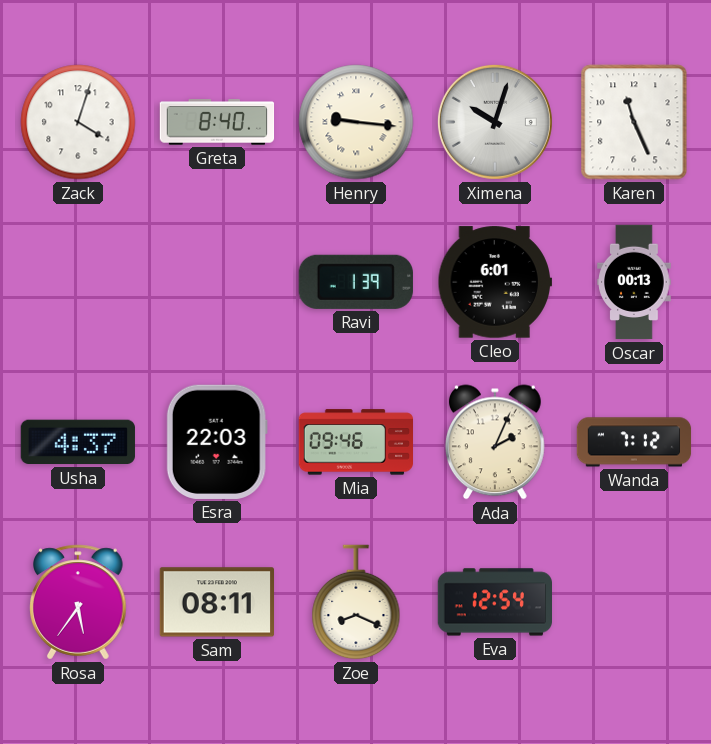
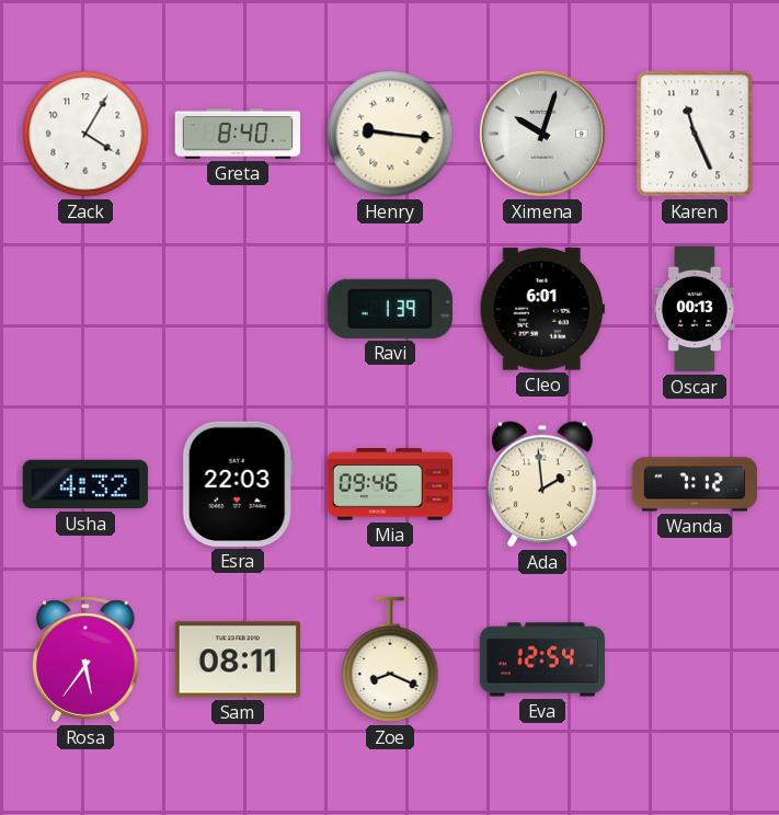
Zack: 4:03 -> 4:05 (85, 134)
Usha: 4:37 -> 4:32 (85, 484)
Ada: 2:04 -> 1:59 (542, 484)
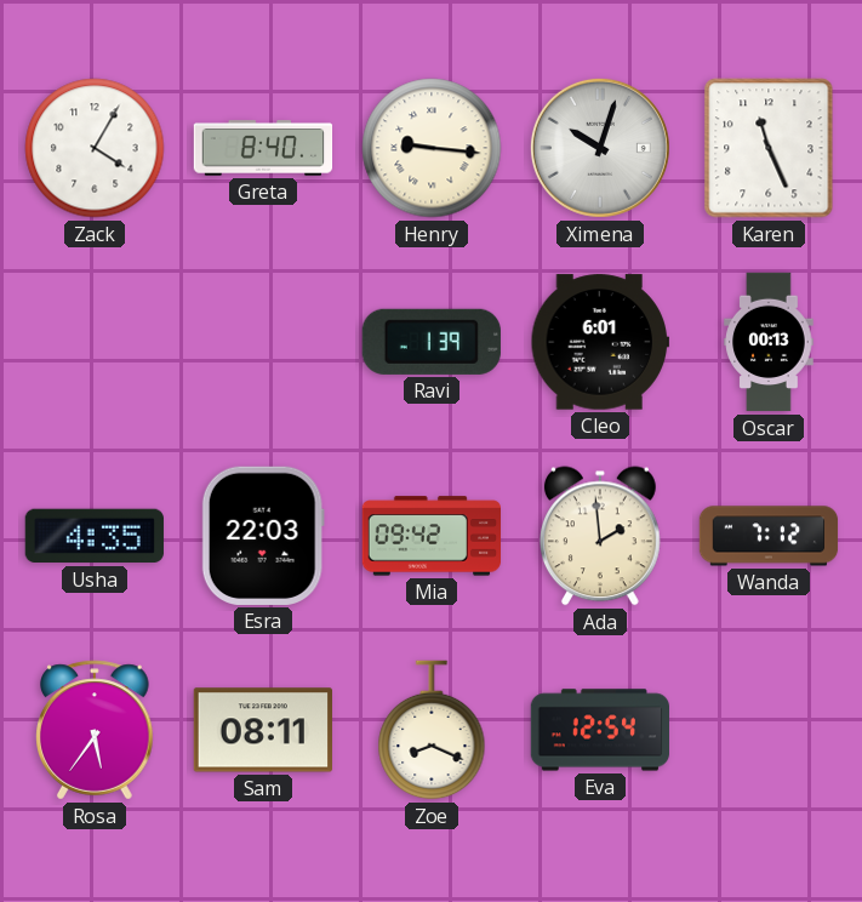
Usha: 4:32 -> 4:35 (95, 536)
Mia: 09:46 -> 09:42 (432, 536)
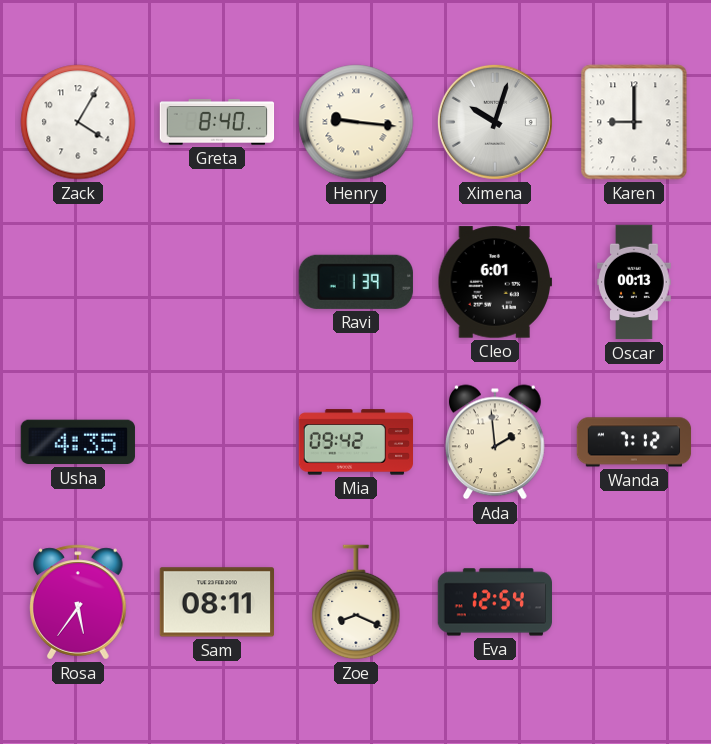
Karen: 11:26 -> 9:00 (634, 122)
Esra: 22:03 -> none (263, 536)
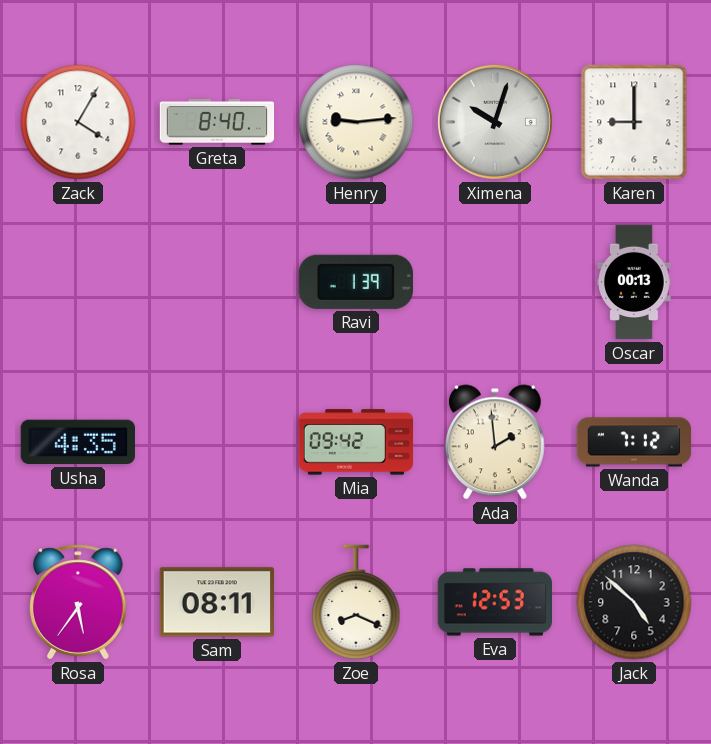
Henry: 9:16 -> 9:14 (356, 122)
Cleo: 6:01 -> none (494, 282)
Eva: 12:54 -> 12:53 (495, 602)
Jack: none -> 4:52 (634, 602)
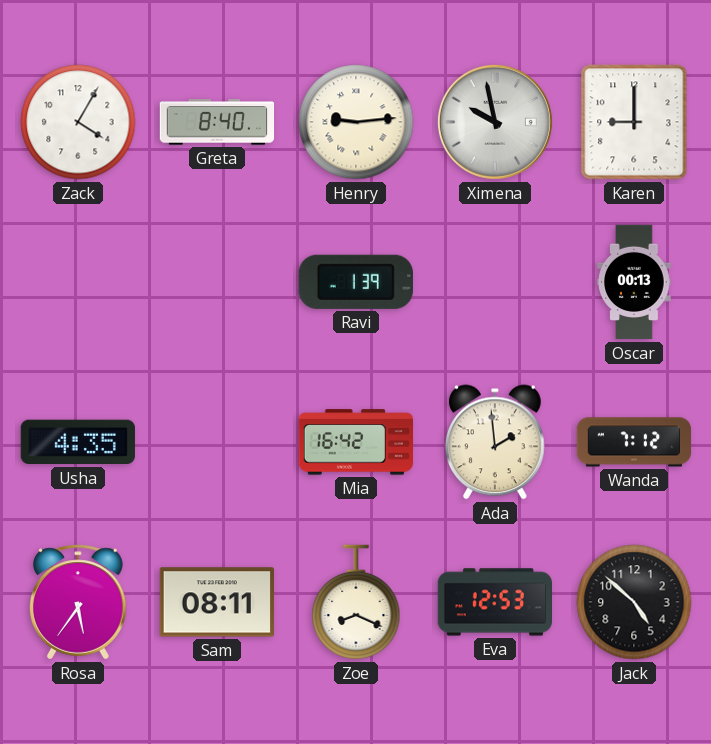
Ximena: 10:03 -> 9:58 (495, 122)
Mia: 09:42 -> 16:42 (356, 442)
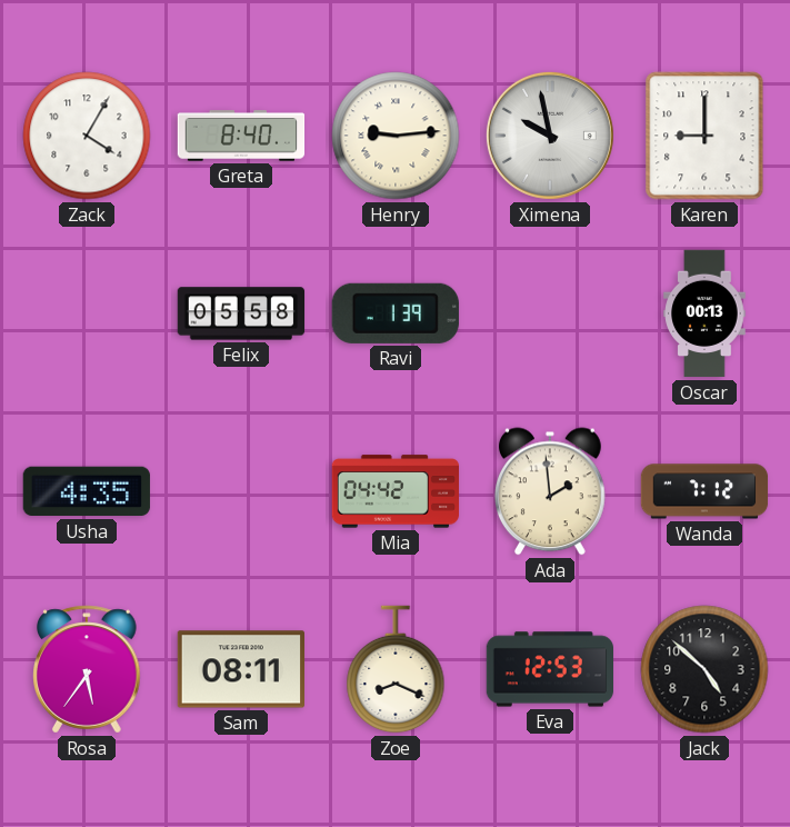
Felix: none -> 05:58 (241, 313)
Mia: 16:42 -> 04:42 (396, 491)
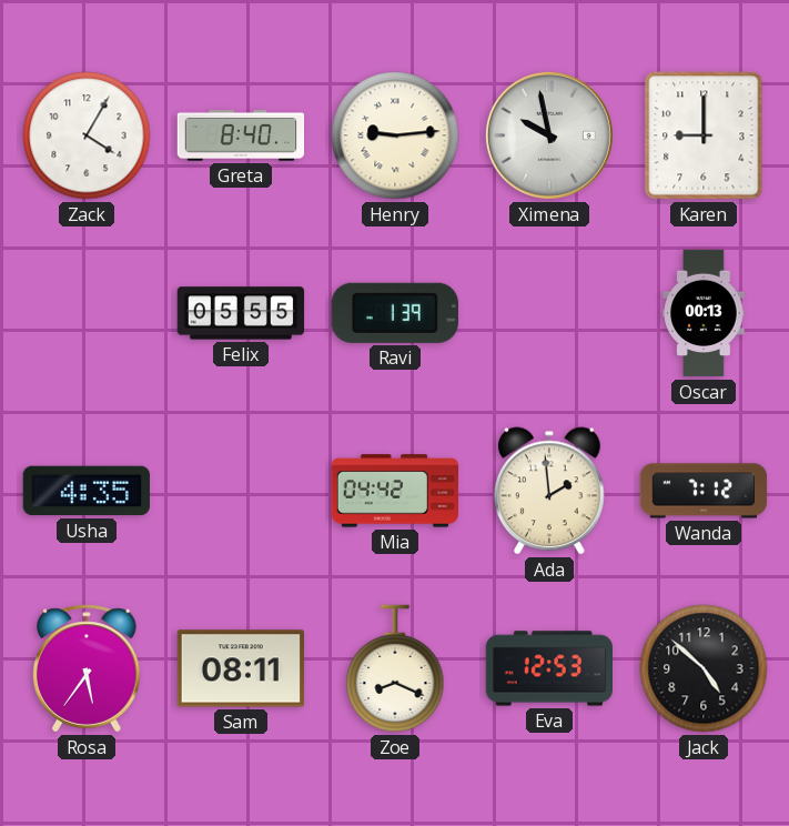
Felix: 05:58 -> 05:55 (241, 313)
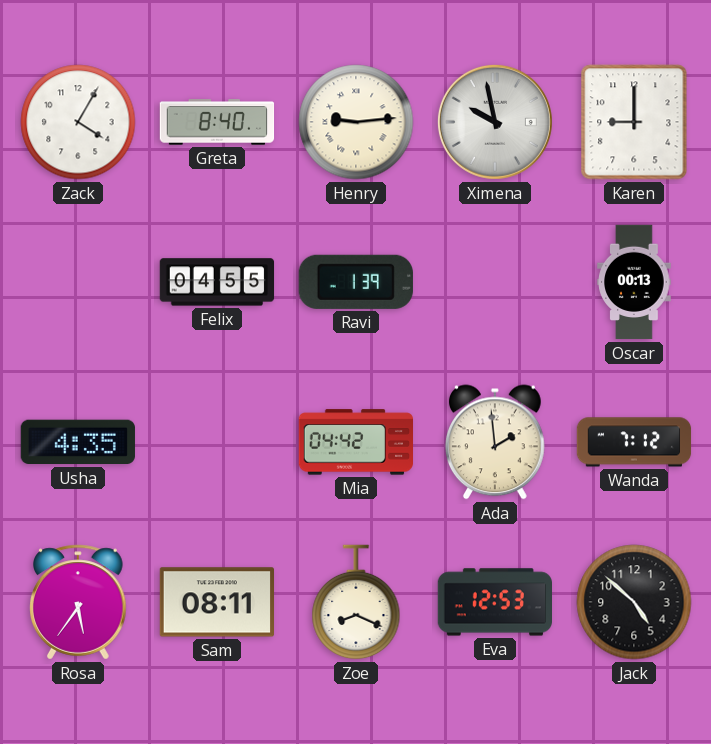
Felix: 05:55 -> 04:55 (217, 282)
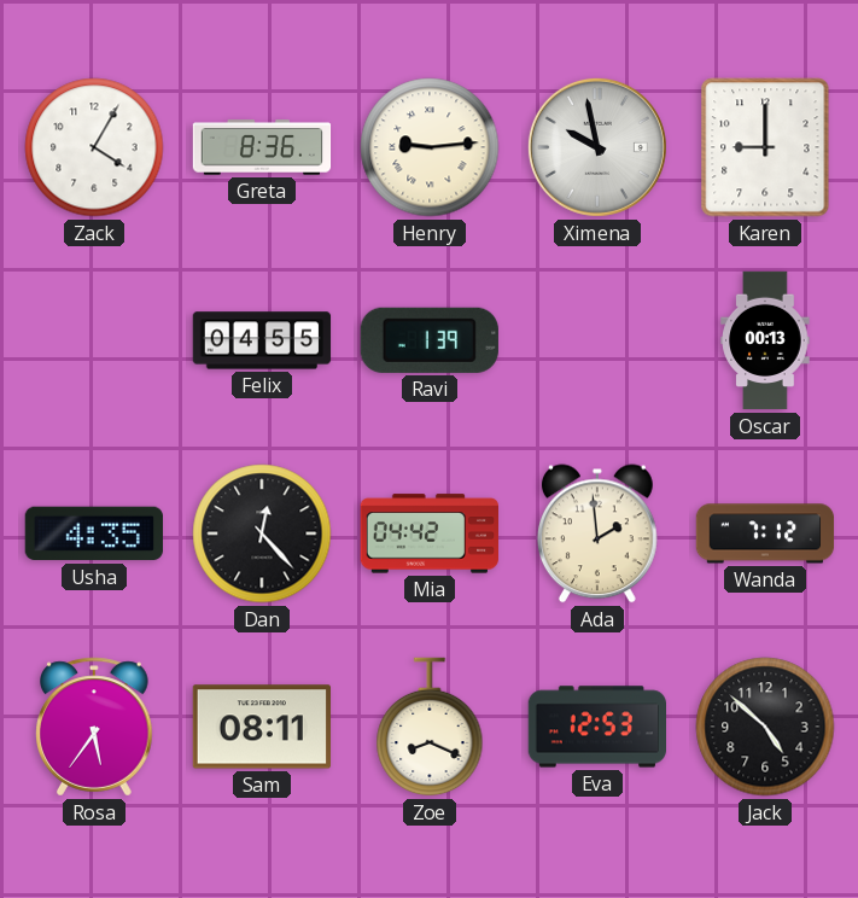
Greta: 8:40 -> 8:36 (262, 147)
Dan: none -> 12:23 (262, 533)
